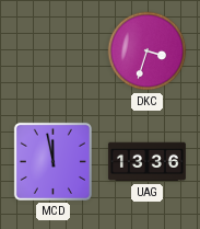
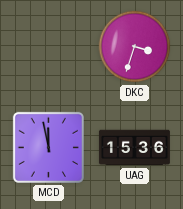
UAG: 13:36 -> 15:36 (134, 148)
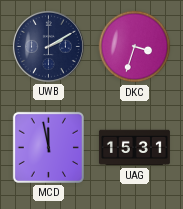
UWB: none -> 2:10 (48, 46)
UAG: 15:36 -> 15:31 (134, 148)
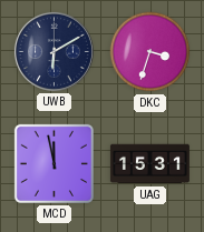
UWB: 2:10 -> 6:10 (54, 51)
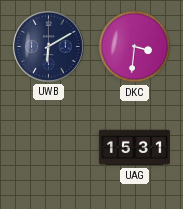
DKC: 3:33 -> 3:31 (135, 47)
MCD: 11:58 -> none (54, 163)
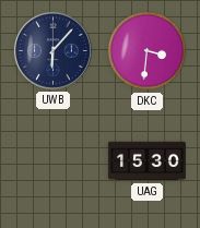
UWB: 6:10 -> 6:07 (52, 50)
UAG: 15:31 -> 15:30 (146, 161)
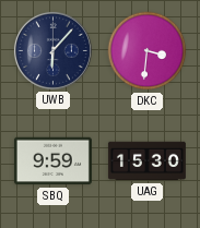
SBQ: none -> 9:59 (52, 161)
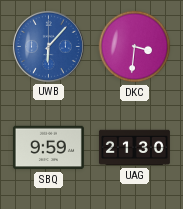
UWB dial: navy -> blue (48, 46)
UAG: 15:30 -> 21:30 (134, 148)
